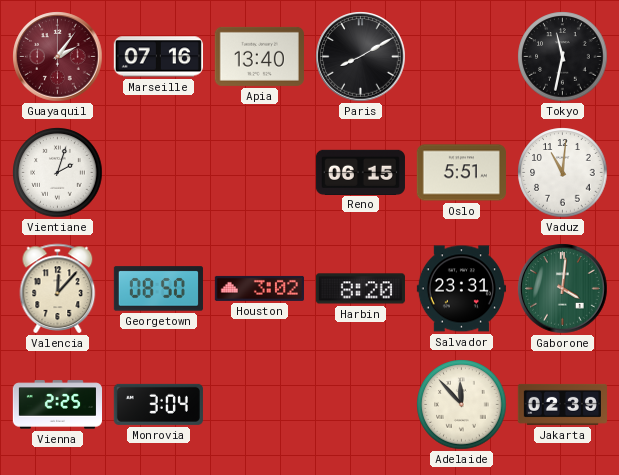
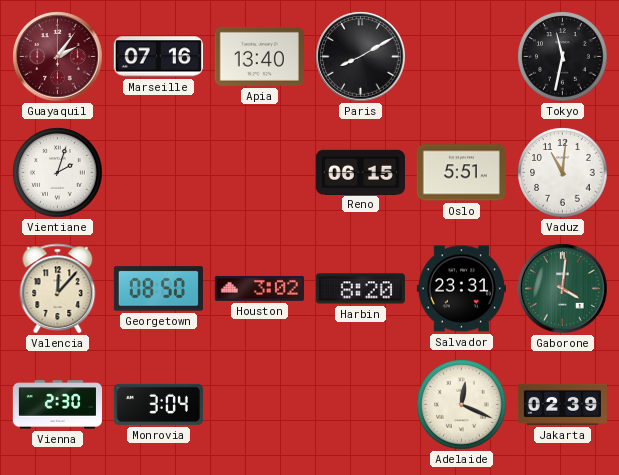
Vienna: 2:25 -> 2:30 (57, 405)
Adelaide: 11:53 -> 12:19 (462, 405)
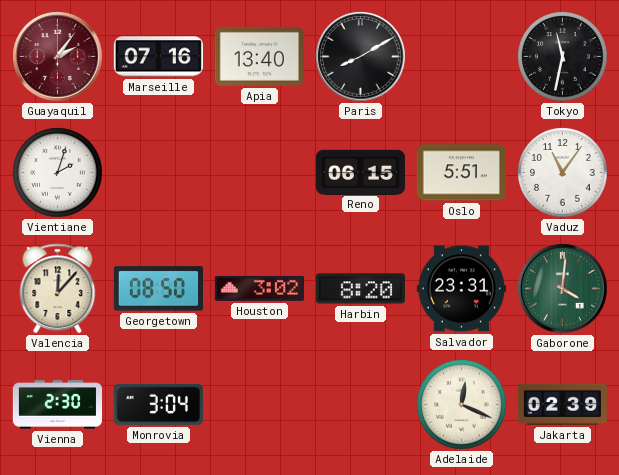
Vaduz: 11:01 -> 11:06 (563, 173)
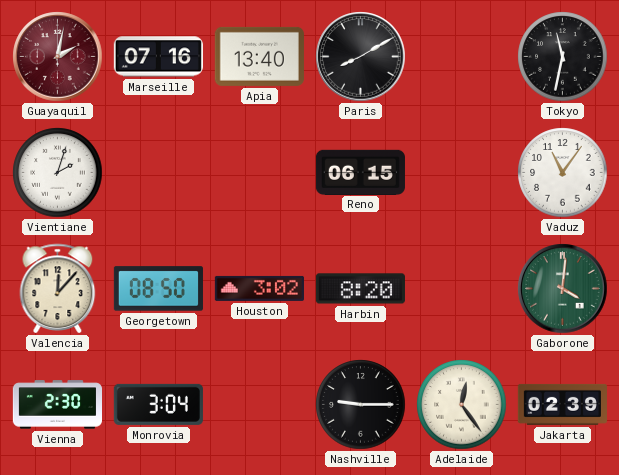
Guayaquil: 2:06 -> 2:02 (58, 57)
Oslo: 5:51 -> none (461, 173)
Salvador: 23:31 -> none (461, 289)
Nashville: none -> 9:15 (361, 405)
Adelaide: 12:19 -> 12:24 (462, 405)
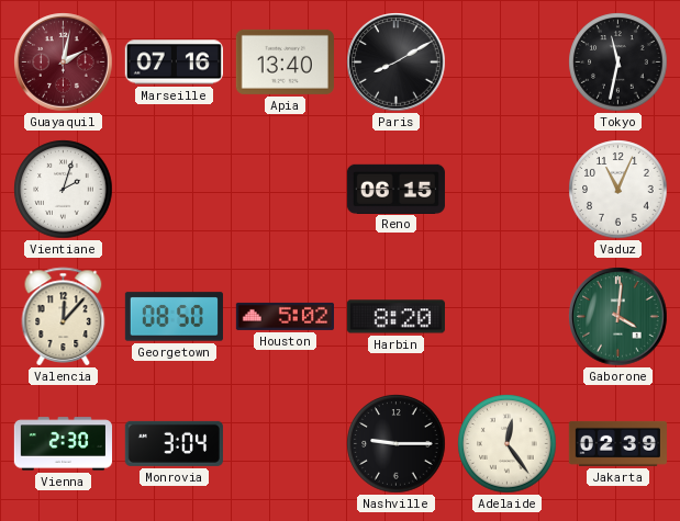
Vaduz: 11:06 -> 11:04 (618, 190)
Houston: 3:02 -> 5:02 (285, 316)
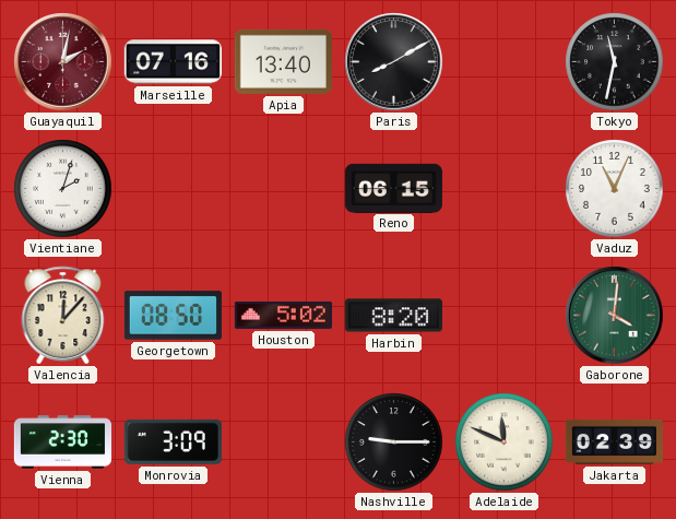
Monrovia: 3:04 -> 3:09 (173, 441)
Adelaide: 12:24 -> 11:49 (505, 443)
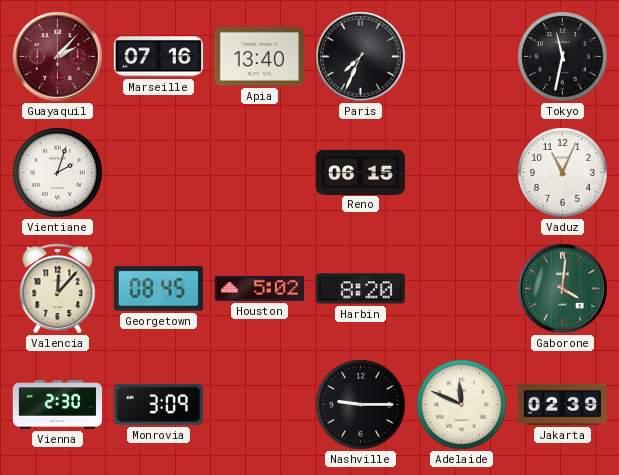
Guayaquil: 2:02 -> 2:07 (58, 57)
Paris: 8:10 -> 7:34 (361, 57)
Georgetown: 08:50 -> 08:45 (158, 289)
